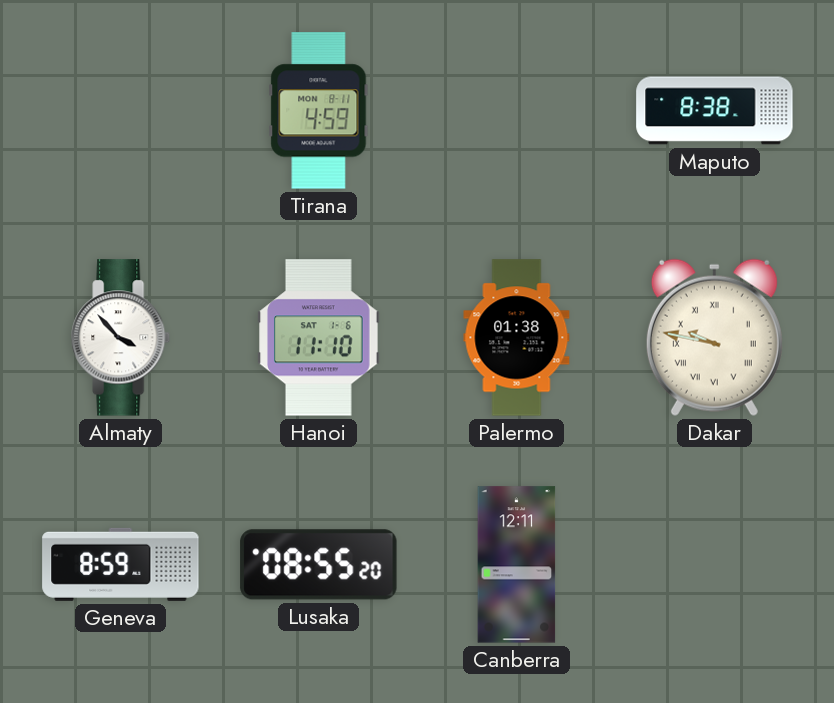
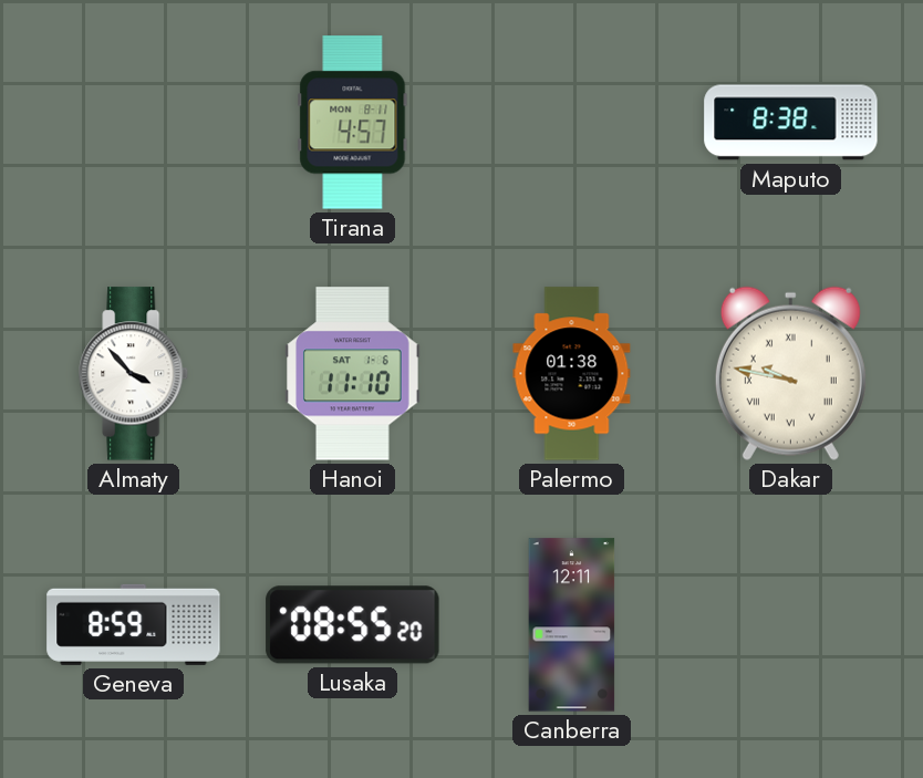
Tirana: 4:59 -> 4:57 (353, 123)
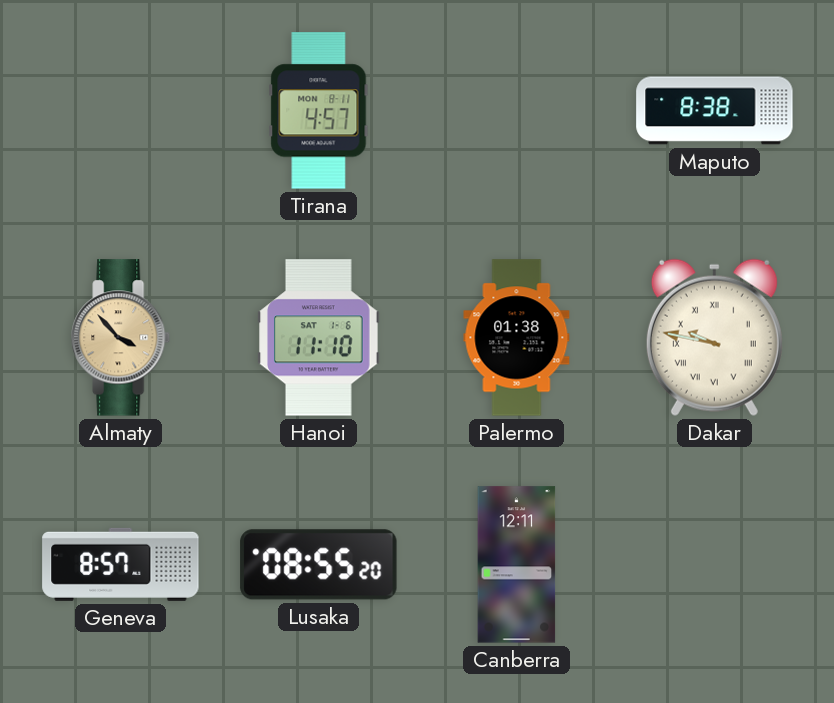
Almaty dial: white -> champagne (121, 338)
Geneva: 8:59 -> 8:57 (121, 564)
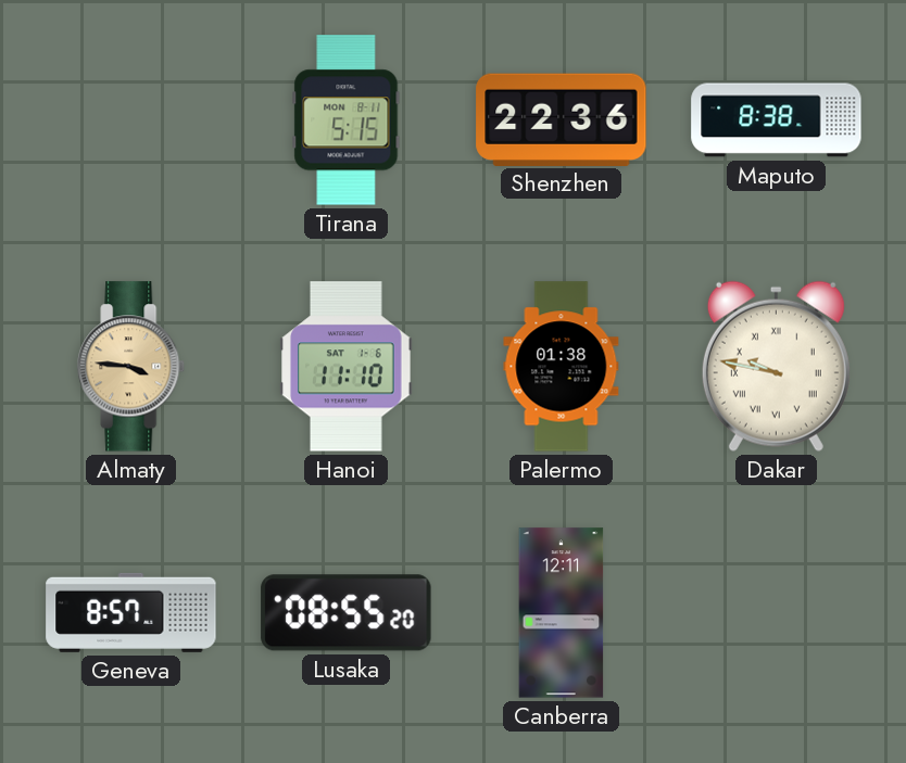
Tirana: 4:57 -> 5:15 (347, 120)
Shenzhen: none -> 22:36 (562, 119)
Almaty: 3:53 -> 3:46 (131, 367)
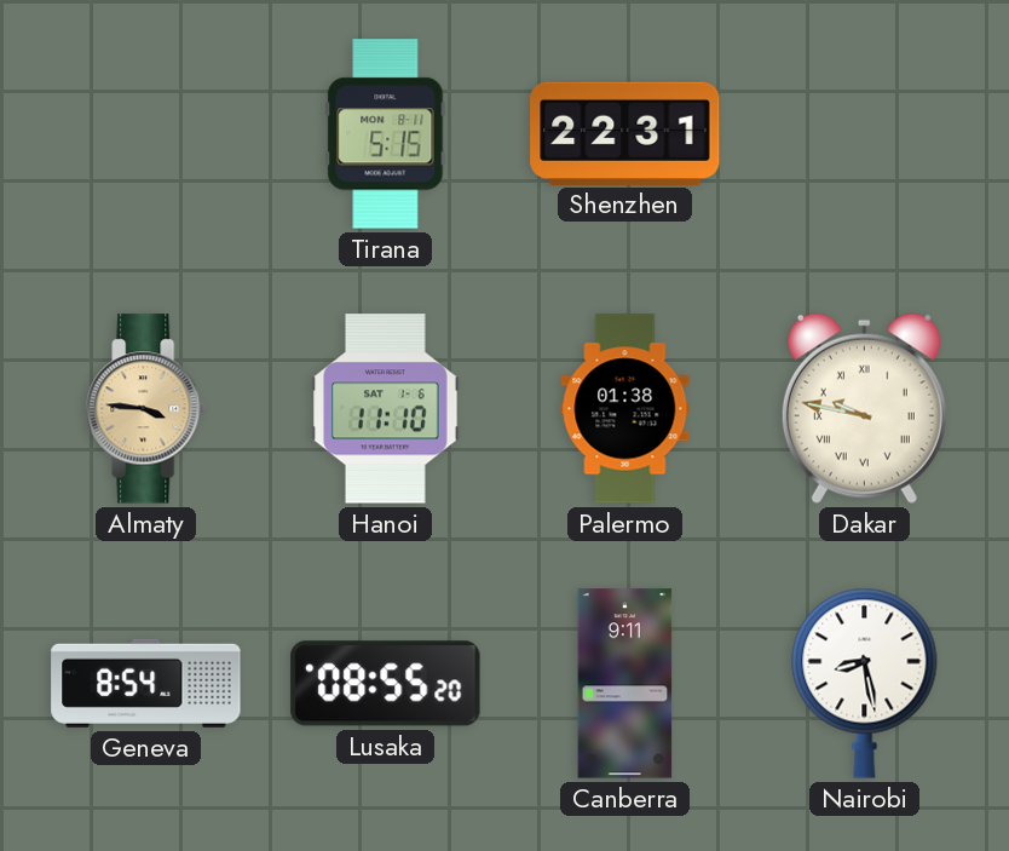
Shenzhen: 22:36 -> 22:31 (625, 133)
Maputo: 8:38 -> none (777, 120)
Geneva: 8:57 -> 8:54 (146, 683)
Canberra: 12:11 -> 9:11 (625, 684)
Nairobi: none -> 8:28 (865, 683)
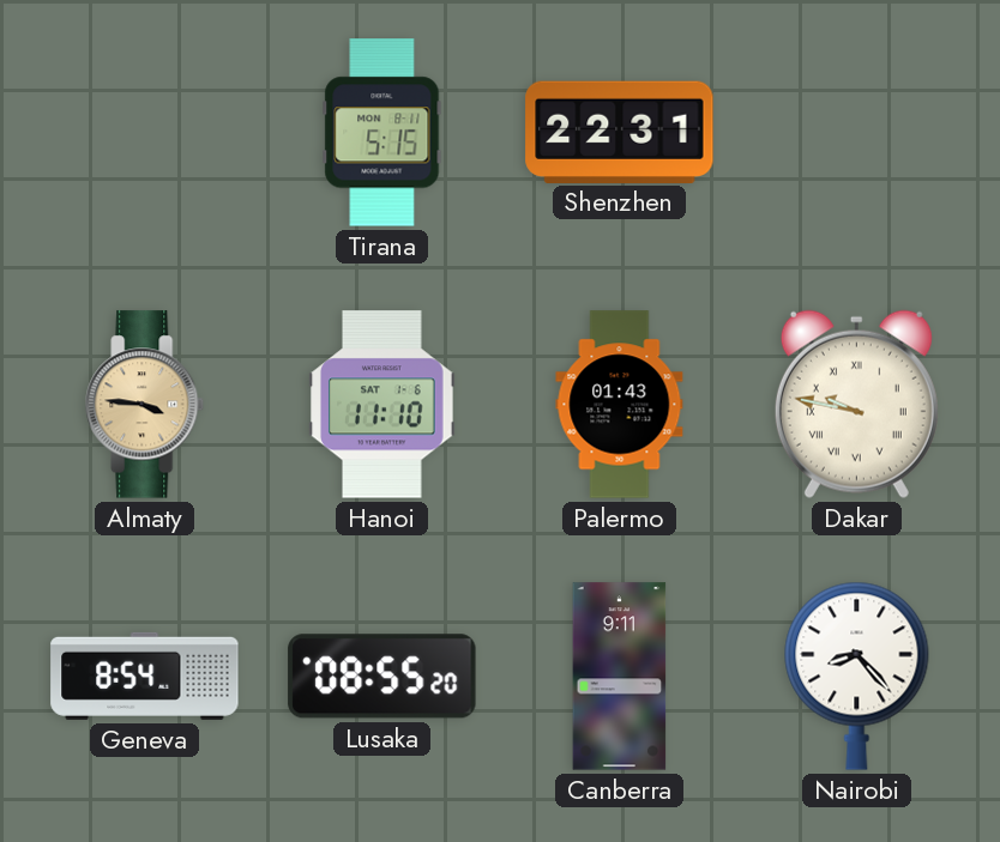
Palermo: 01:38 -> 01:43 (620, 405)
Nairobi: 8:28 -> 8:23 (857, 676)
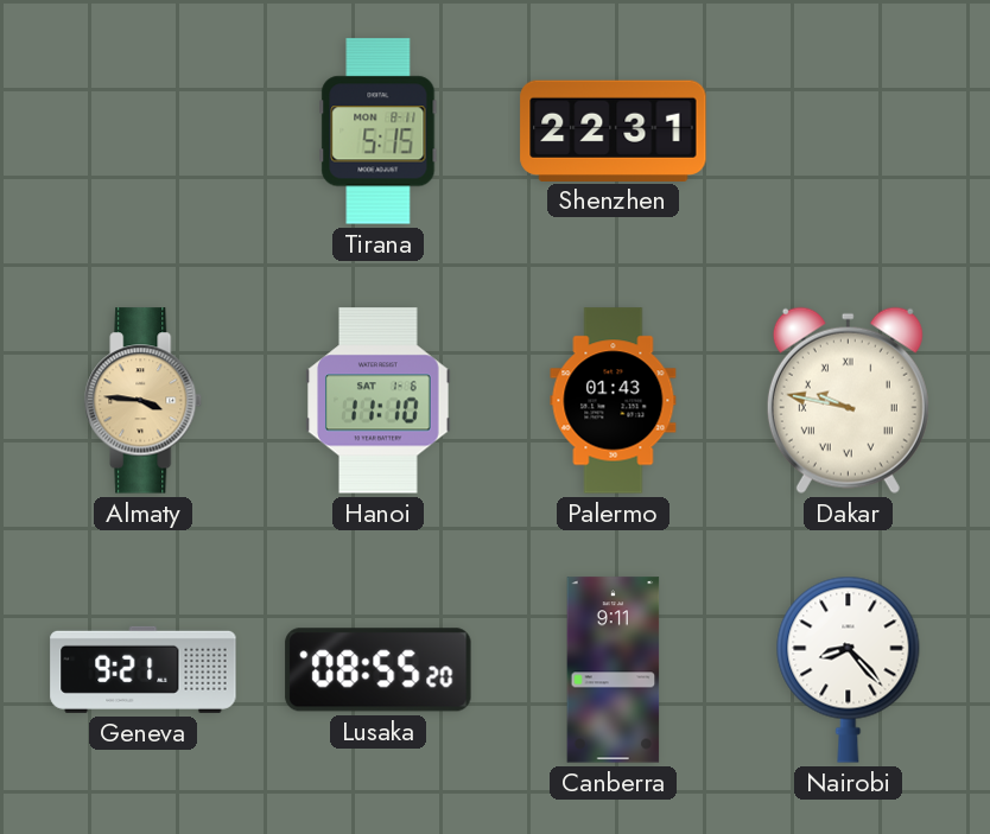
Geneva: 8:54 -> 9:21 (144, 669)
